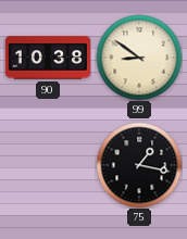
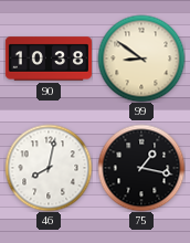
46: none -> 8:02 (49, 168)
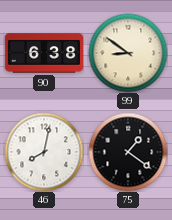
90: 10:38 -> 6:38 (44, 53)
75: 1:17 -> 1:21 (128, 152)
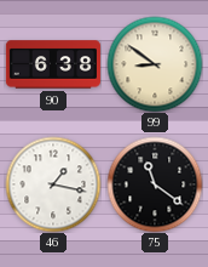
46: 8:02 -> 1:17 (53, 184)
75: 1:21 -> 11:21 (155, 184)
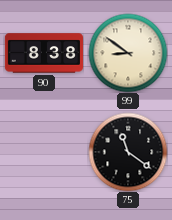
90: 6:38 -> 8:38 (44, 53)
46: 1:17 -> none (53, 184)
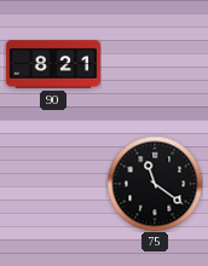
90: 8:38 -> 8:21 (53, 64)
99: 8:51 -> none (128, 53)
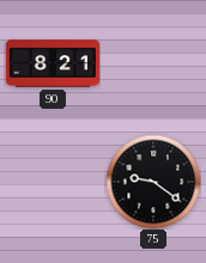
75: 11:21 -> 9:21 (153, 182)
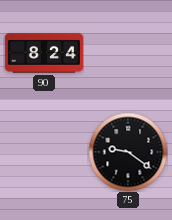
90: 8:21 -> 8:24 (44, 53)
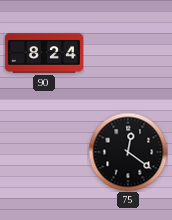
75: 9:21 -> 12:21 (128, 152)
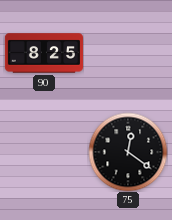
90: 8:24 -> 8:25 (44, 53)
